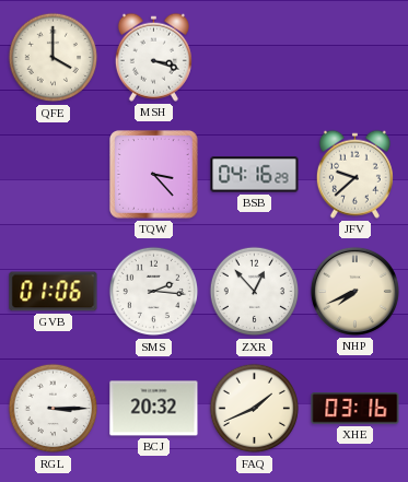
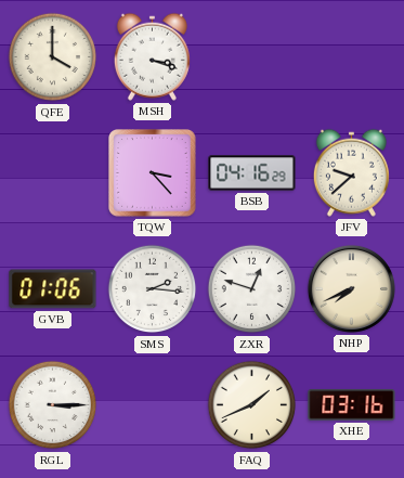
ZXR: 12:53 -> 12:48 (252, 289)
BCJ: 20:32 -> none (154, 409)
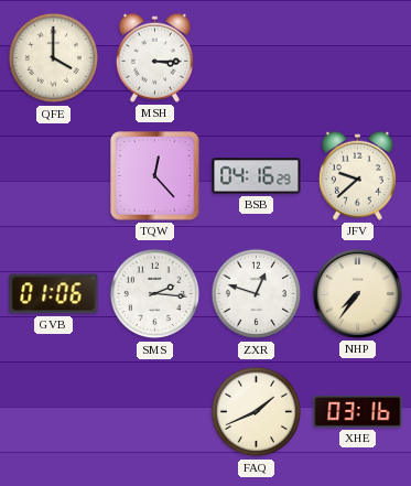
MSH: 3:18 -> 3:15 (154, 57)
TQW: 3:23 -> 12:23 (155, 176)
NHP: 7:41 -> 7:36 (357, 293)
RGL: 3:15 -> none (53, 405)
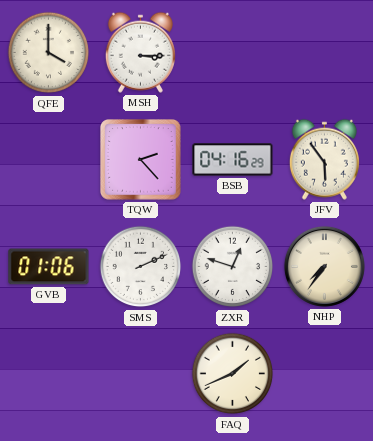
TQW: 12:23 -> 2:23 (141, 160)
JFV: 9:38 -> 5:54 (324, 159)
SMS: 2:16 -> 2:11 (141, 267)
XHE: 03:16 -> none (358, 412)
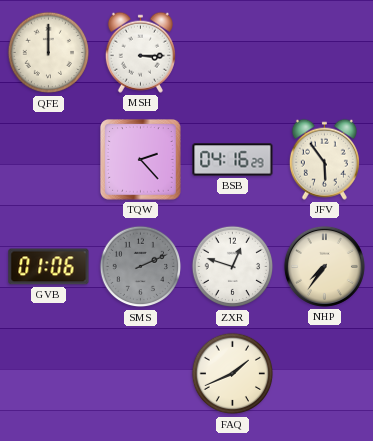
QFE: 4:00 -> 12:00 (49, 53)
SMS dial: white -> grey (141, 267)
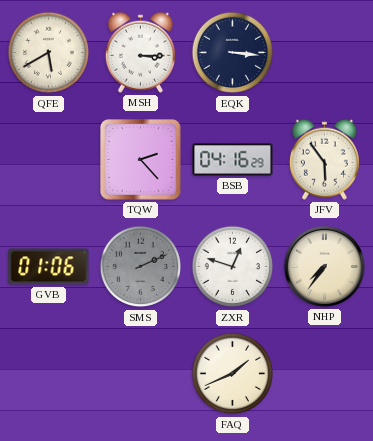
QFE: 12:00 -> 5:40 (49, 53)
EQK: none -> 3:16 (233, 53)
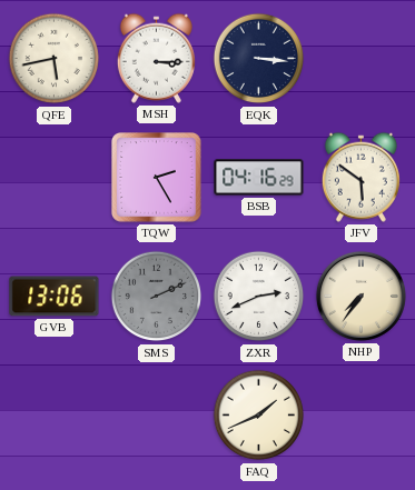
QFE: 5:40 -> 5:43 (55, 59)
TQW: 2:23 -> 2:25 (157, 178)
JFV: 5:54 -> 5:51 (360, 177)
GVB: 01:06 -> 13:06 (55, 297)
ZXR: 12:48 -> 2:41 (259, 297)
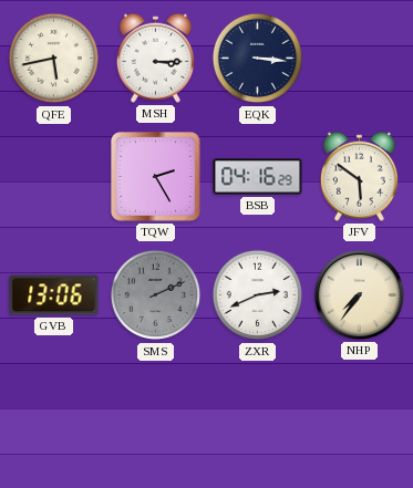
FAQ: 1:41 -> none (259, 416)
